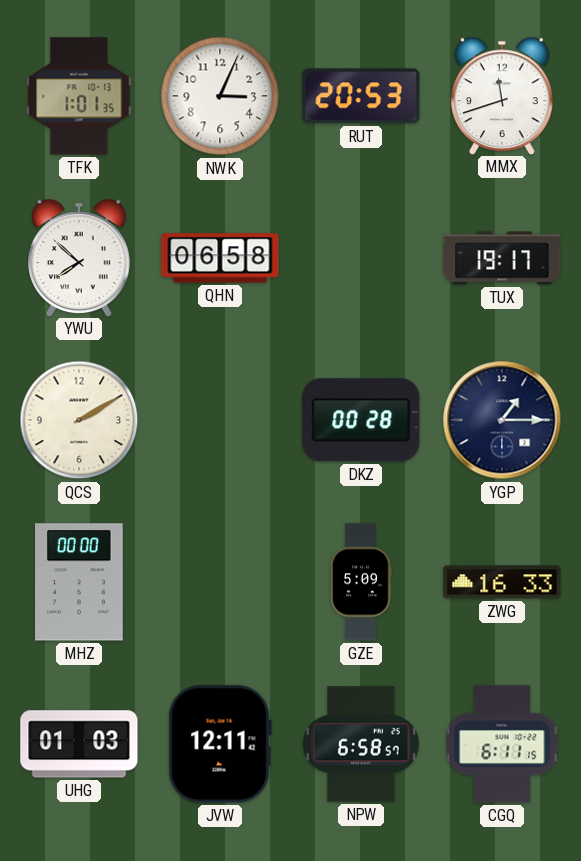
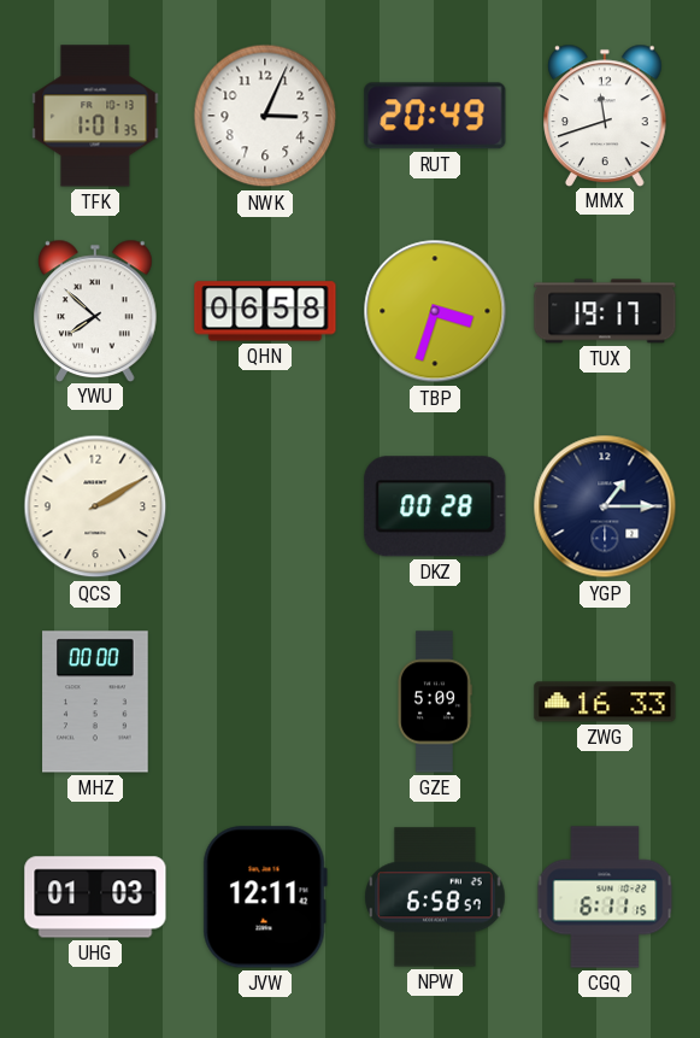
RUT: 20:53 -> 20:49 (435, 116)
TBP: none -> 3:33 (435, 311)
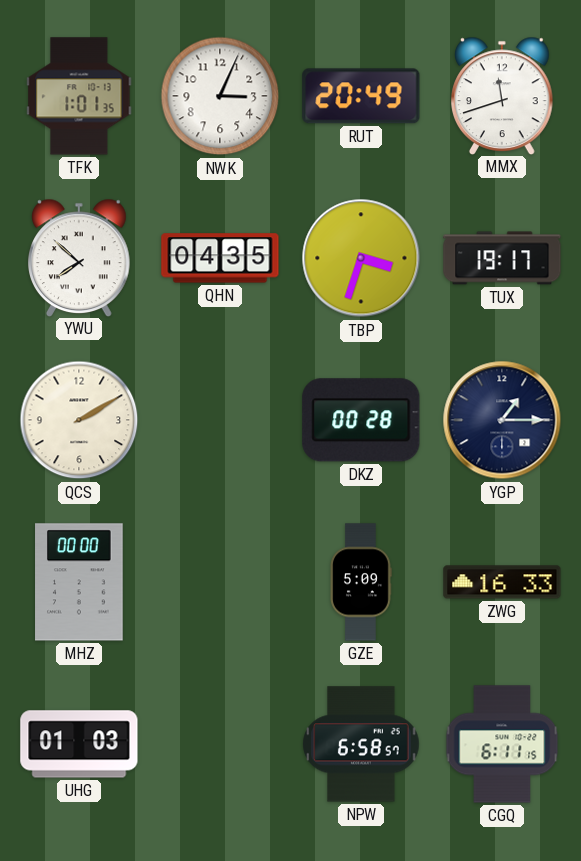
QHN: 06:58 -> 04:35 (220, 258)
JVW: 12:11 -> none (265, 897)
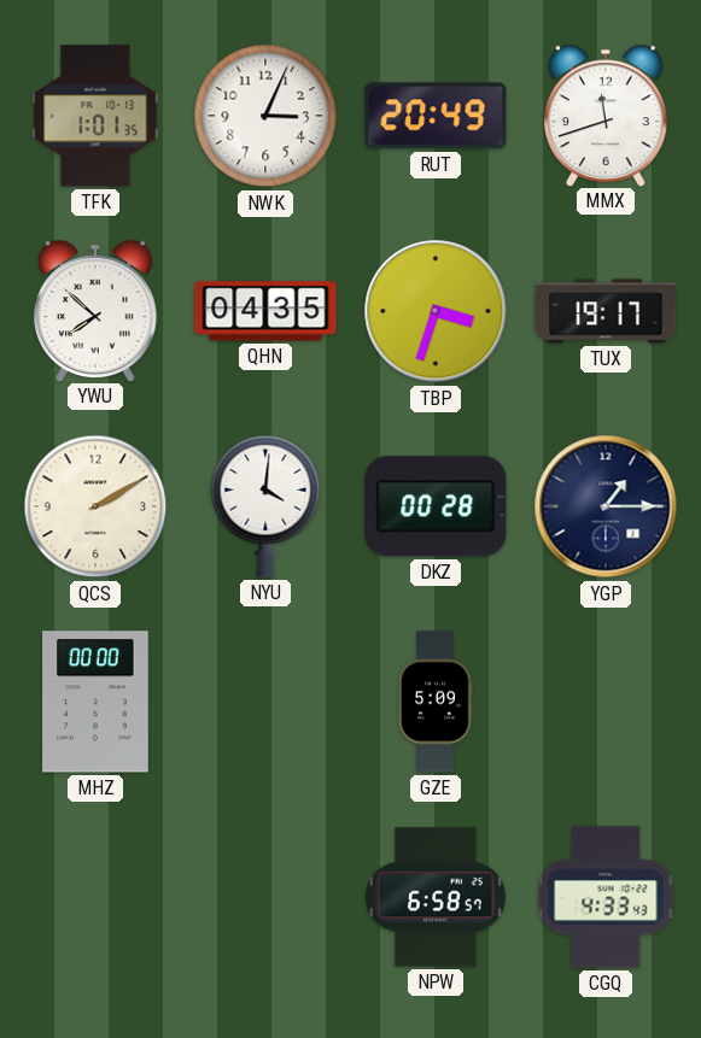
NYU: none -> 4:01 (265, 506)
ZWG: 16:33 -> none (502, 582)
UHG: 01:03 -> none (79, 744)
CGQ: 6:11 -> 4:33 (606, 897)
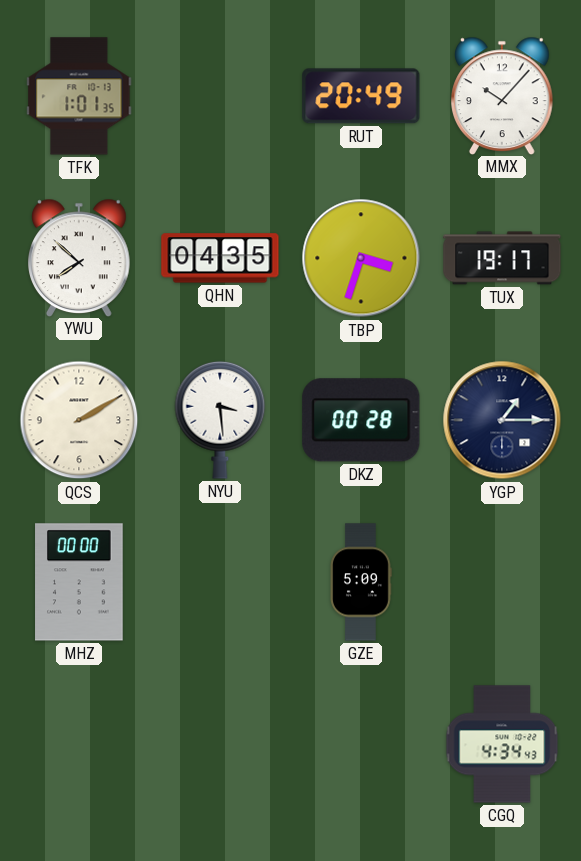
NWK: 3:04 -> none (265, 116)
MMX: 11:42 -> 10:07 (503, 95)
NYU: 4:01 -> 3:29 (220, 420)
NPW: 6:58 -> none (436, 897)
CGQ: 4:33 -> 4:34 (502, 744)
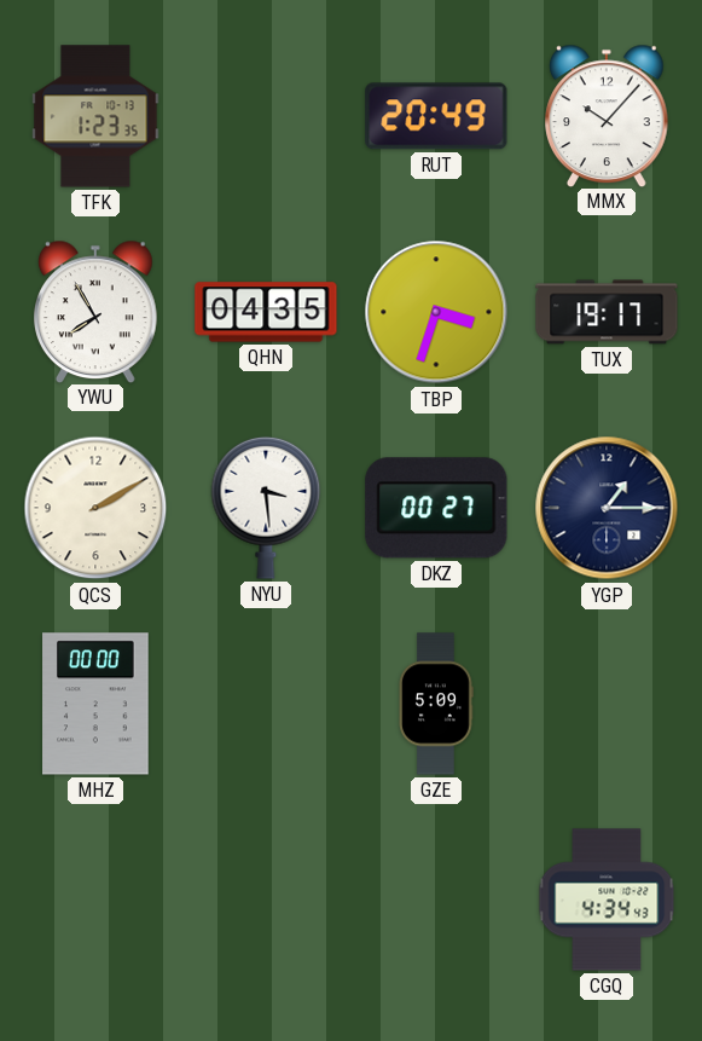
TFK: 1:01 -> 1:23 (95, 116)
YWU: 7:52 -> 7:55 (97, 311)
DKZ: 00:28 -> 00:27 (436, 508)
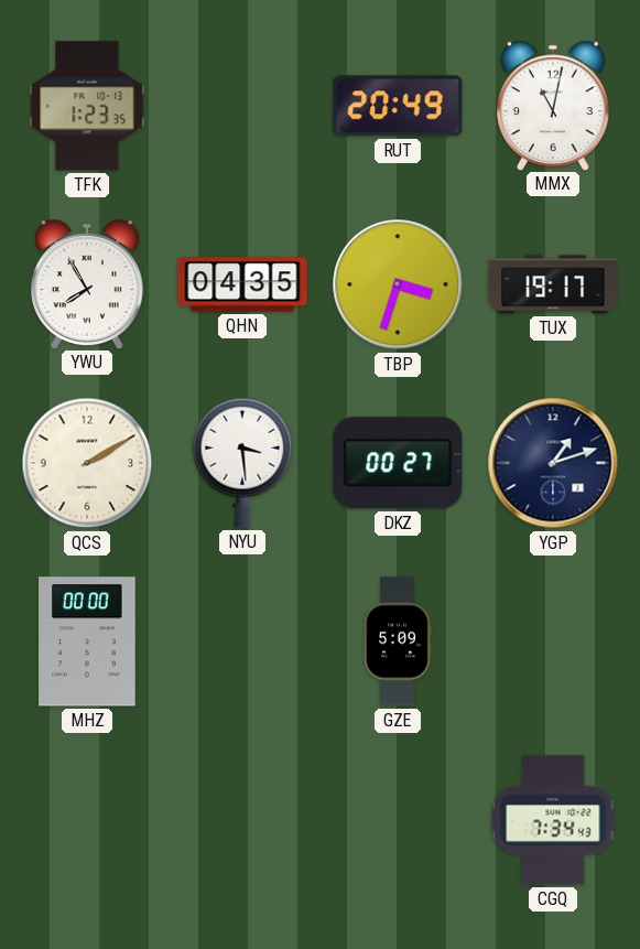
MMX: 10:07 -> 11:02 (554, 105)
YGP: 1:15 -> 1:12 (553, 463)
CGQ: 4:34 -> 7:34 (553, 820)
